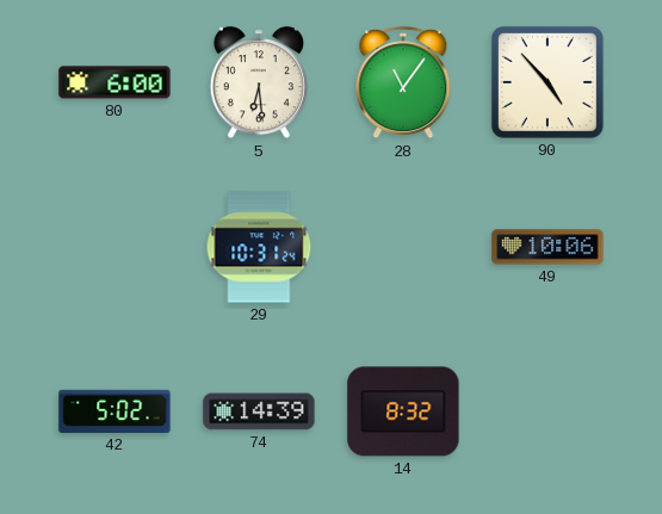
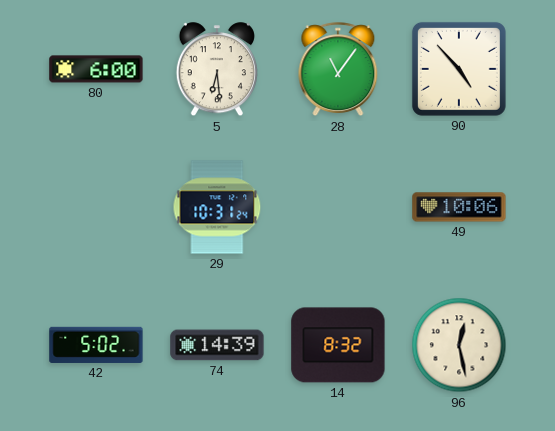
96: none -> 12:28 (459, 345)
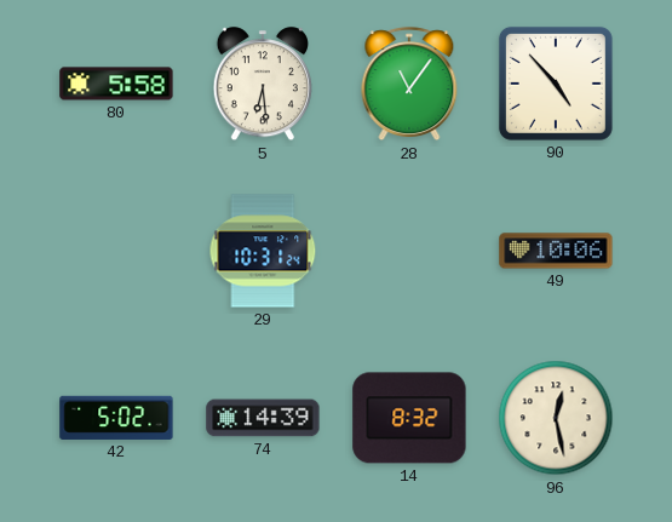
80: 6:00 -> 5:58 (116, 84)
